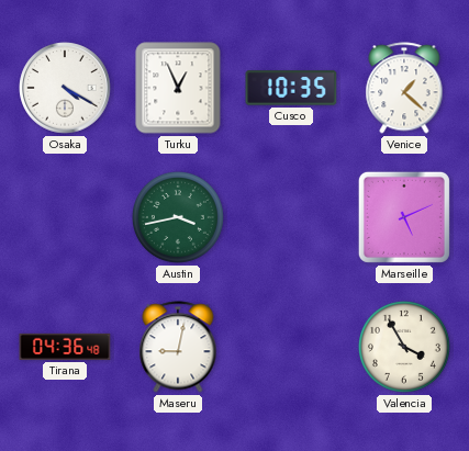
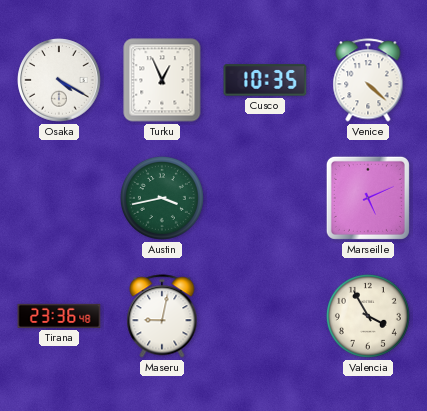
Venice: 1:22 -> 4:22 (368, 80)
Tirana: 04:36 -> 23:36 (59, 316)
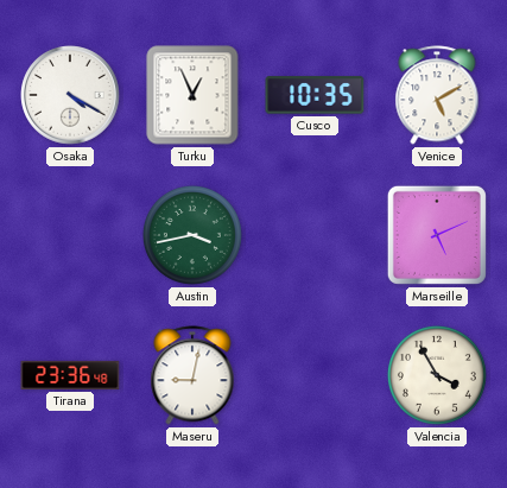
Venice: 4:22 -> 5:10 (437, 95)
